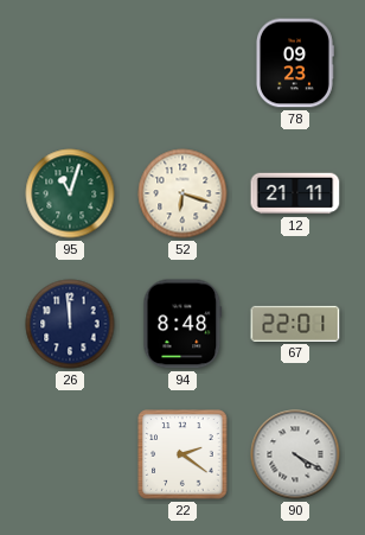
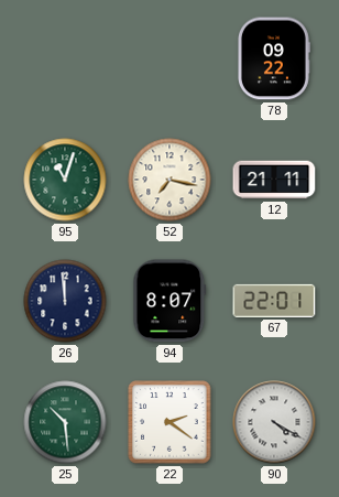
78: 09:23 -> 09:22 (274, 58)
52: 6:18 -> 7:17 (169, 180)
94: 8:48 -> 8:07 (169, 301)
25: none -> 10:29 (65, 422)
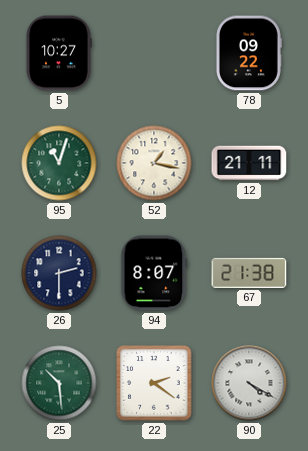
5: none -> 10:27 (59, 53)
52: 7:17 -> 1:17 (154, 163)
26: 11:59 -> 2:30 (59, 273)
67: 22:01 -> 21:38 (249, 273)
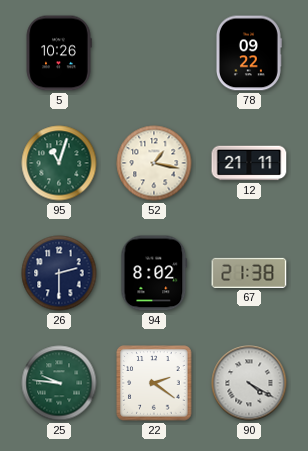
5: 10:27 -> 10:26 (59, 53)
94: 8:07 -> 8:02 (154, 273)
25: 10:29 -> 9:46 (59, 383)
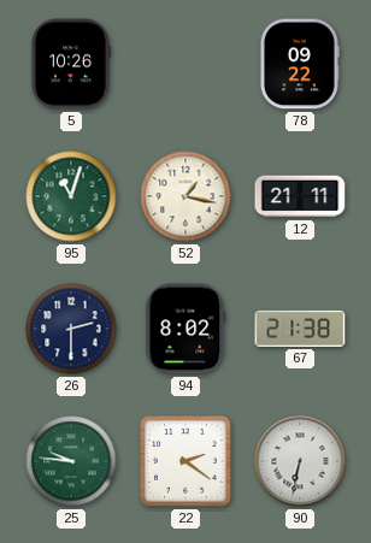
90: 4:20 -> 6:32 (300, 461)
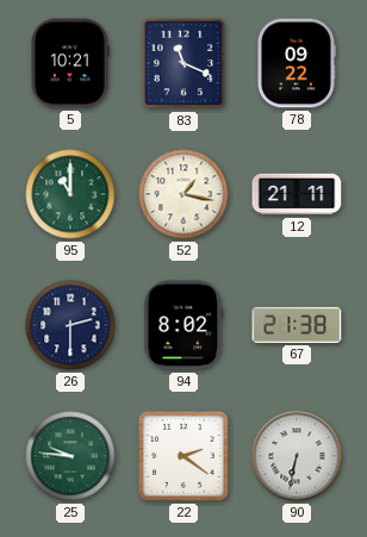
5: 10:26 -> 10:21 (70, 63)
83: none -> 11:19 (183, 63)
95: 11:03 -> 11:00 (70, 194)
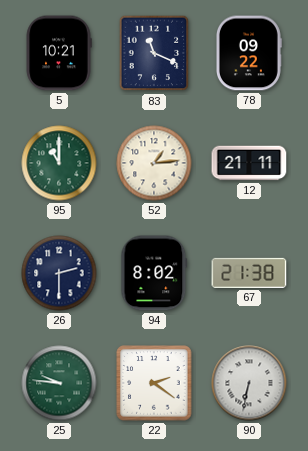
52: 1:17 -> 1:14 (154, 163)
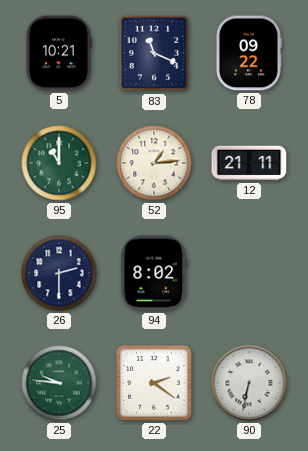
67: 21:38 -> none (249, 273)
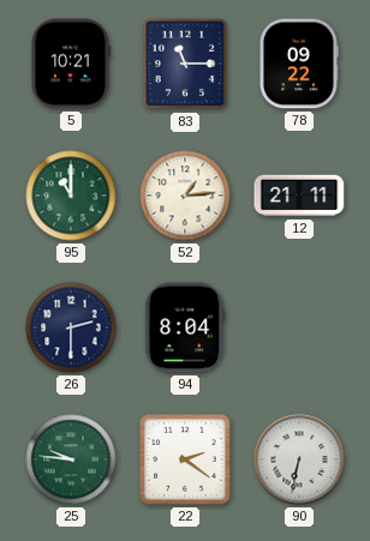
83: 11:19 -> 11:15 (185, 64)
94: 8:02 -> 8:04 (185, 327)
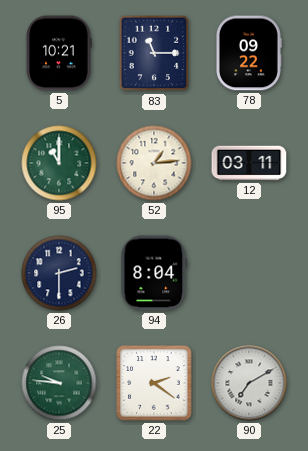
12: 21:11 -> 03:11 (249, 163)
90: 6:32 -> 7:10 (249, 383)
